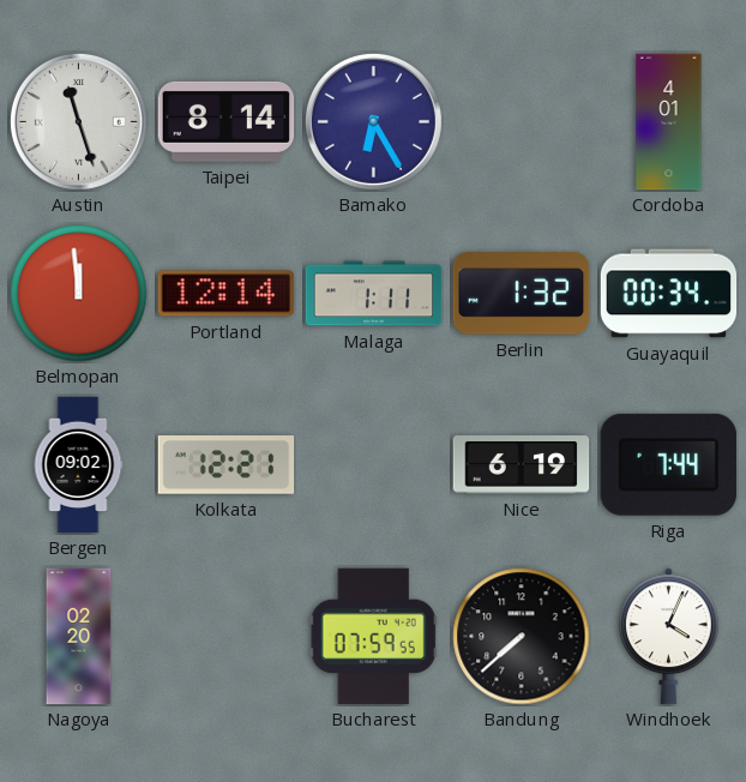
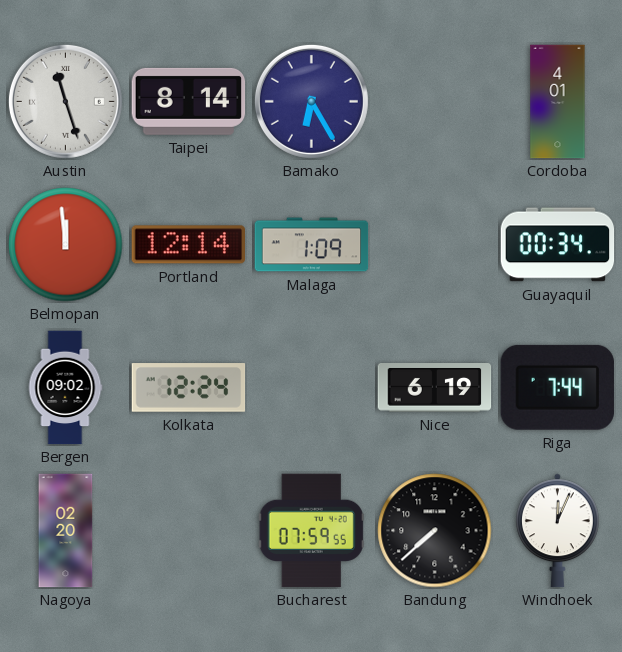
Malaga: 1:11 -> 1:09 (312, 245)
Berlin: 1:32 -> none (522, 294)
Kolkata: 12:21 -> 12:24 (189, 388)
Windhoek: 4:04 -> 12:04 (558, 531)
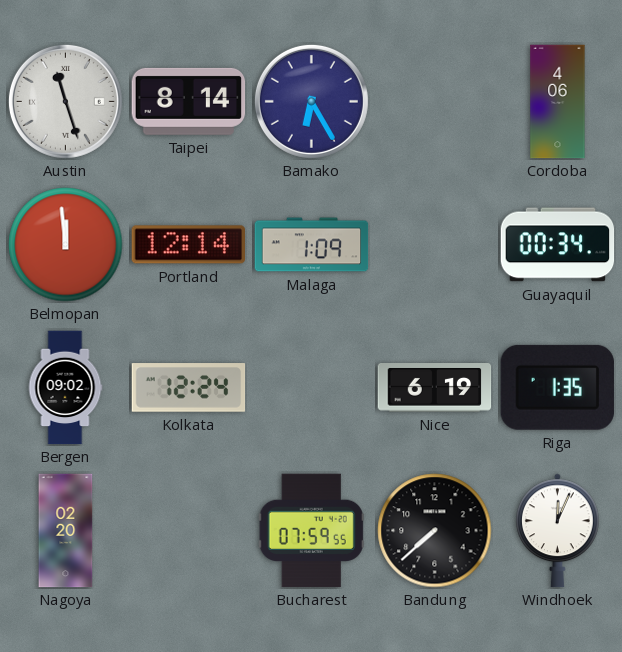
Cordoba: 4:01 -> 4:06 (558, 102)
Riga: 7:44 -> 1:35 (557, 387)
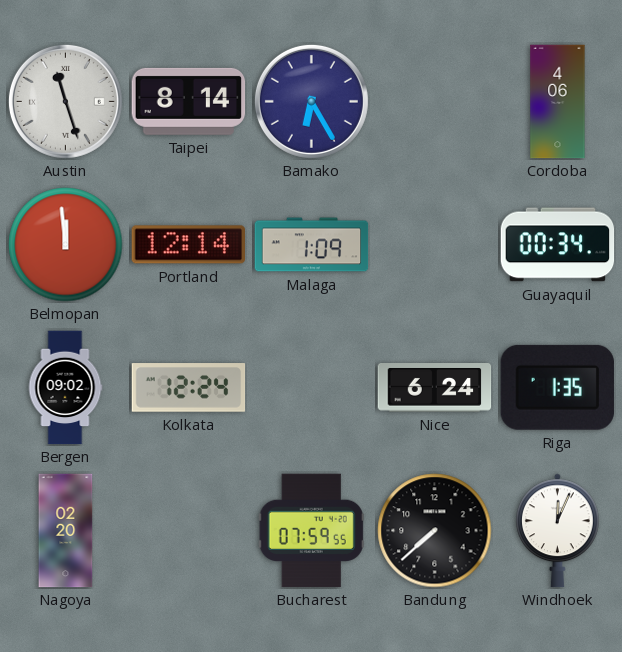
Nice: 6:19 -> 6:24 (435, 388)
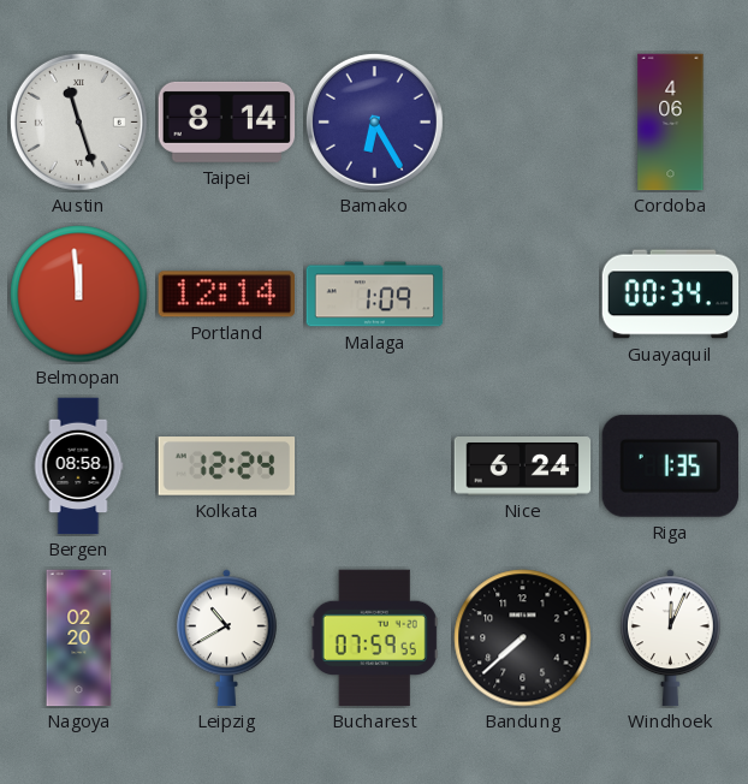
Bergen: 09:02 -> 08:58 (78, 467)
Leipzig: none -> 10:40 (227, 639)
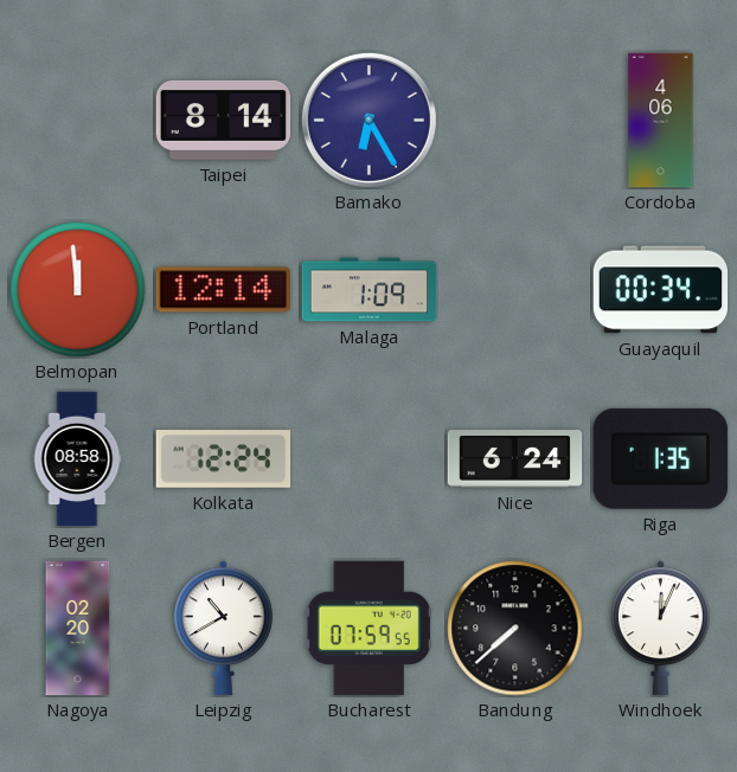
Austin: 11:27 -> none (78, 121)
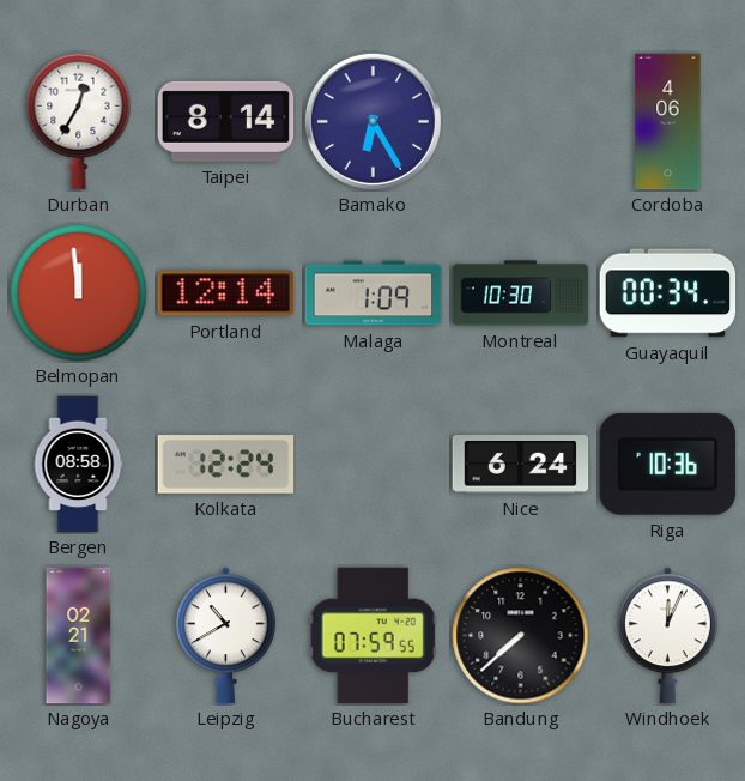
Durban: none -> 12:35 (79, 122)
Montreal: none -> 10:30 (521, 293)
Riga: 1:35 -> 10:36 (667, 464)
Nagoya: 02:20 -> 02:21 (79, 636)
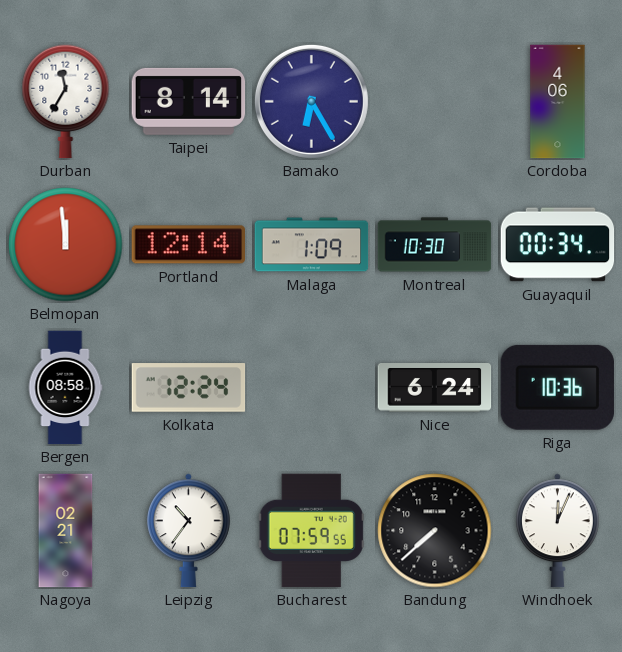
Durban: 12:35 -> 11:35 (66, 102)
Leipzig: 10:40 -> 10:36 (189, 531)
